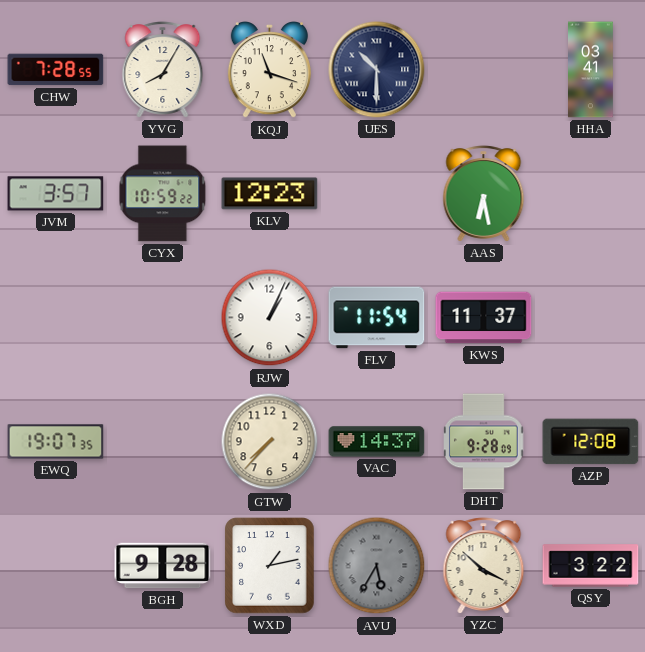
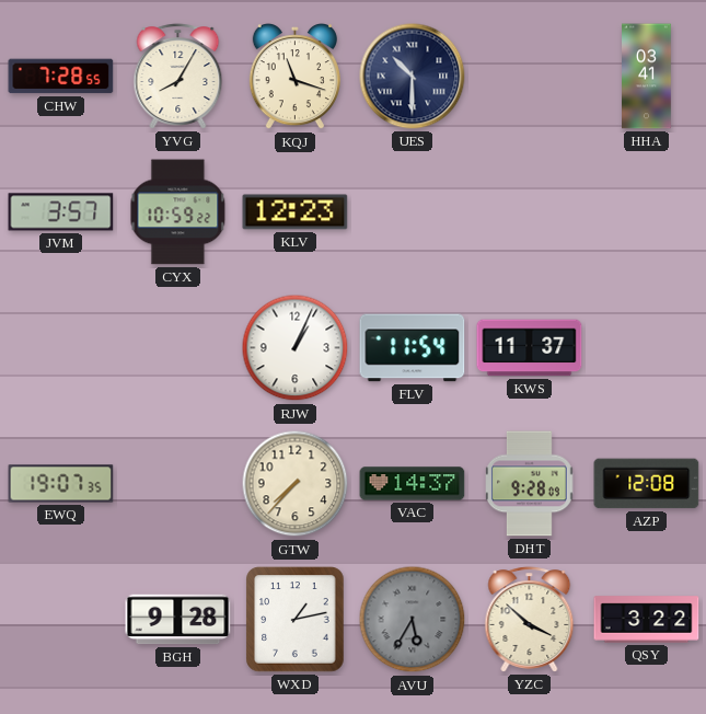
AAS: 6:28 -> none (484, 194)
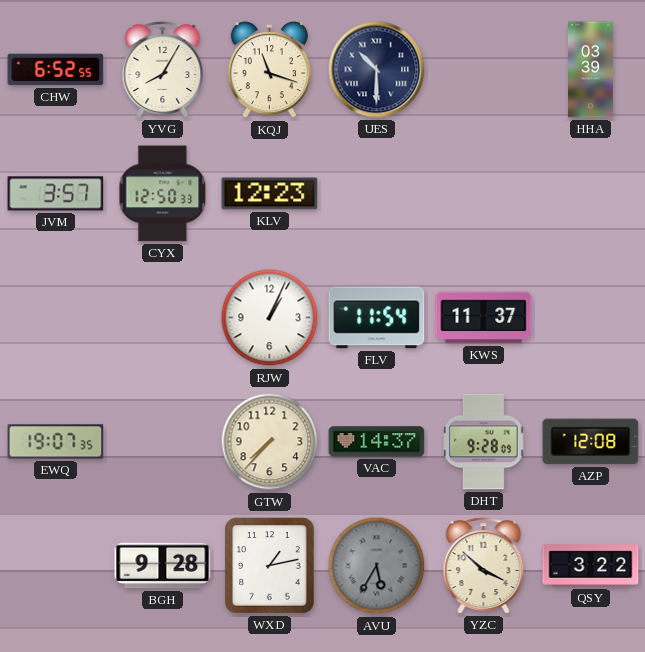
CHW: 7:28 -> 6:52 (56, 70)
HHA: 03:41 -> 03:39 (591, 70)
CYX: 10:59 -> 12:50 (163, 194)
